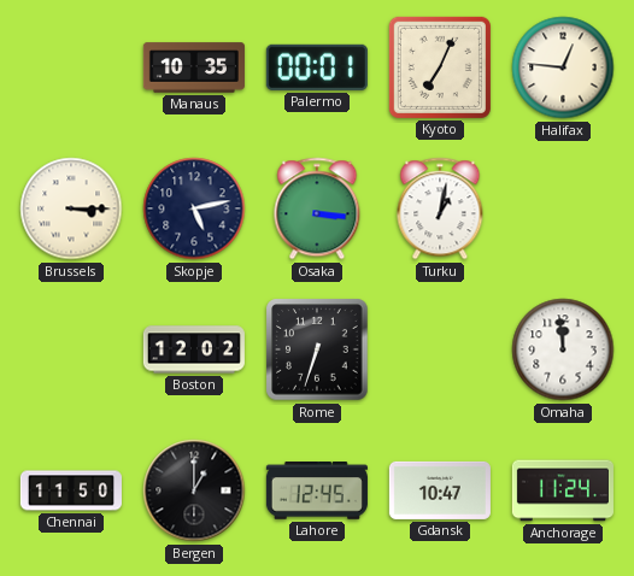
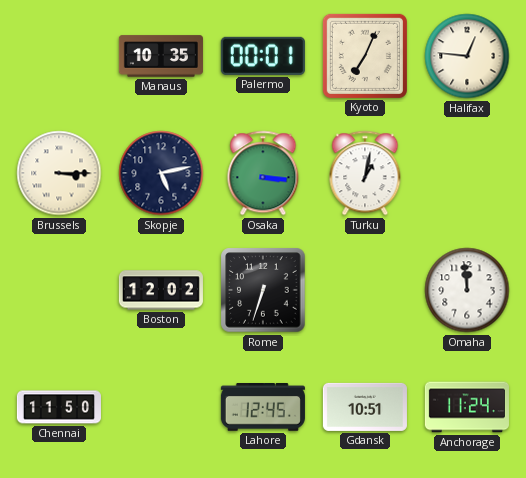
Bergen: 1:00 -> none (194, 490)
Gdansk: 10:47 -> 10:51 (365, 407)
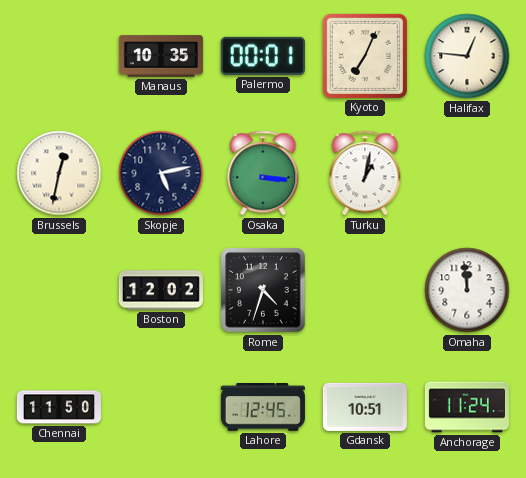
Brussels: 3:15 -> 12:32 (59, 173)
Rome: 6:33 -> 4:33 (263, 290)
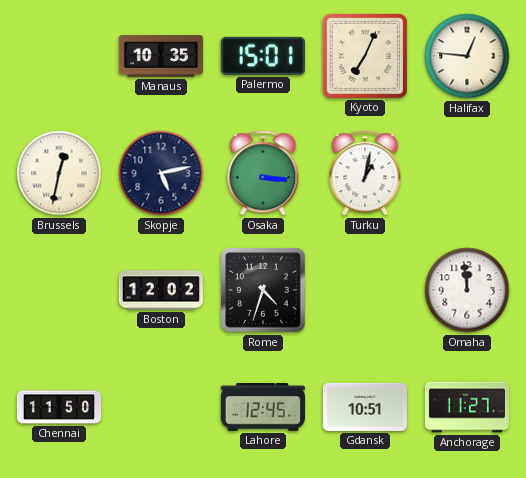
Palermo: 00:01 -> 15:01 (263, 56)
Anchorage: 11:24 -> 11:27 (467, 407)
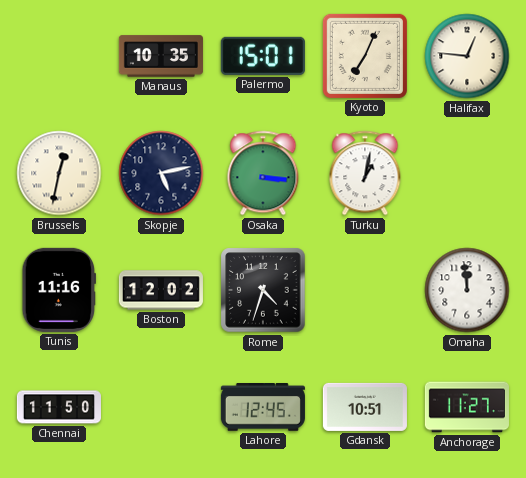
Tunis: none -> 11:16 (58, 290)
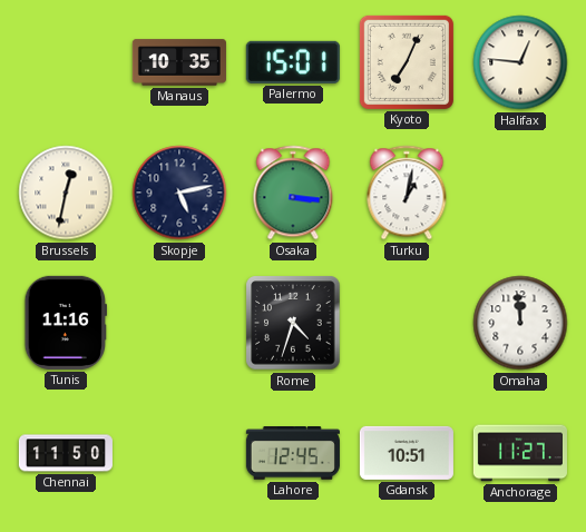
Boston: 12:02 -> none (161, 290)
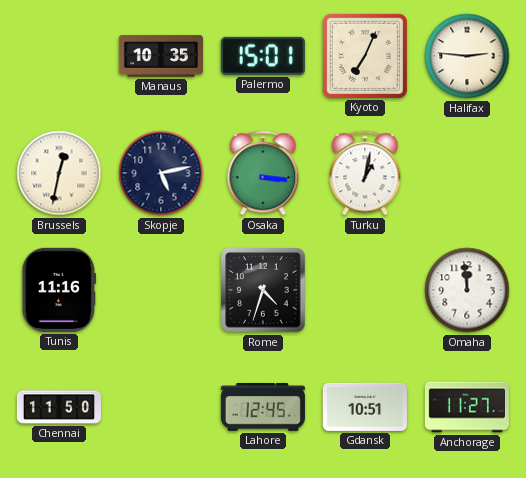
Halifax: 12:46 -> 2:46 (467, 56)
